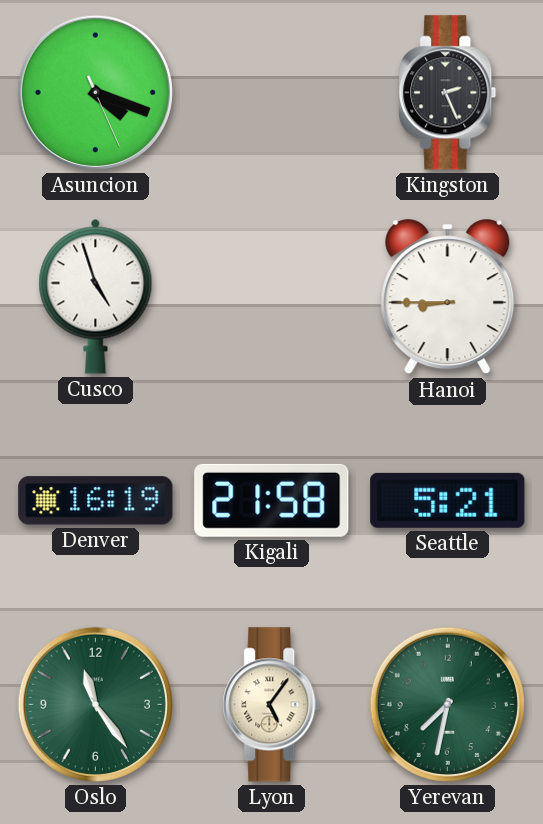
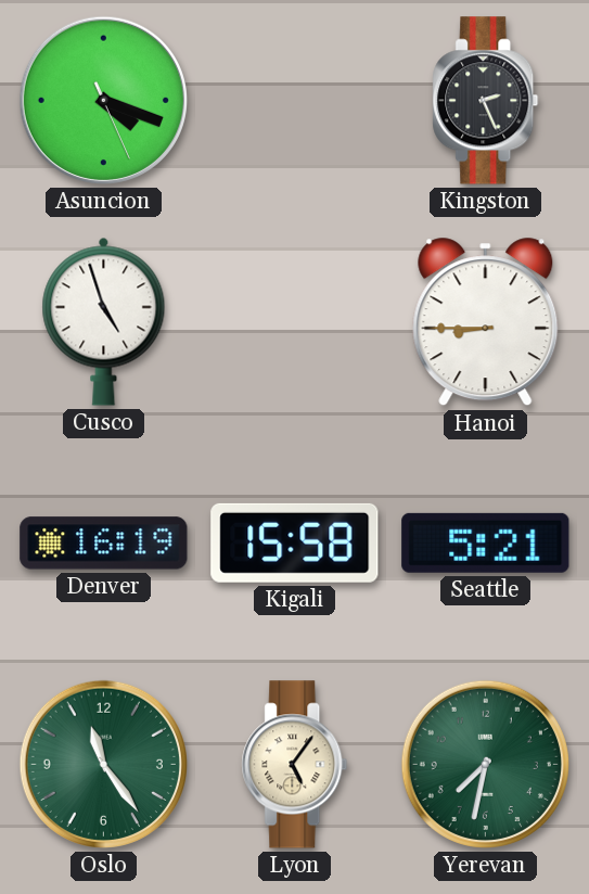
Kigali: 21:58 -> 15:58 (295, 542)
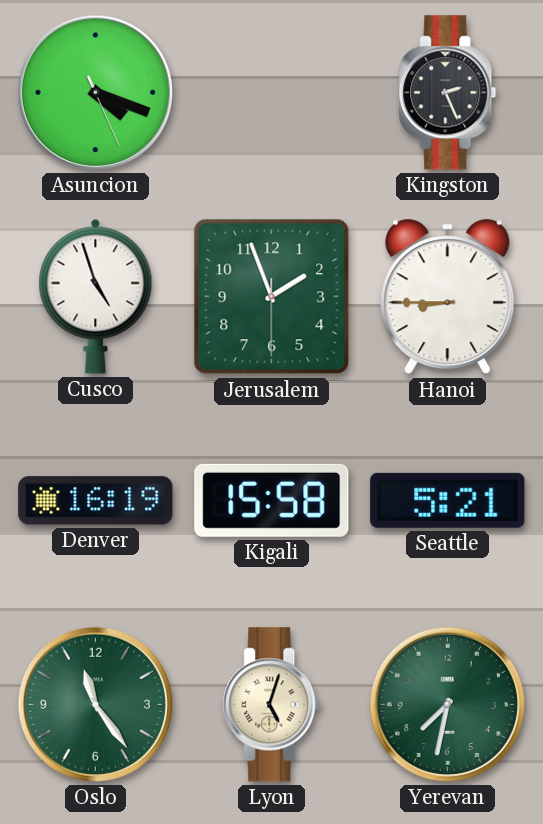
Jerusalem: none -> 1:56 (272, 297)
Lyon: 5:06 -> 5:03 (272, 705)
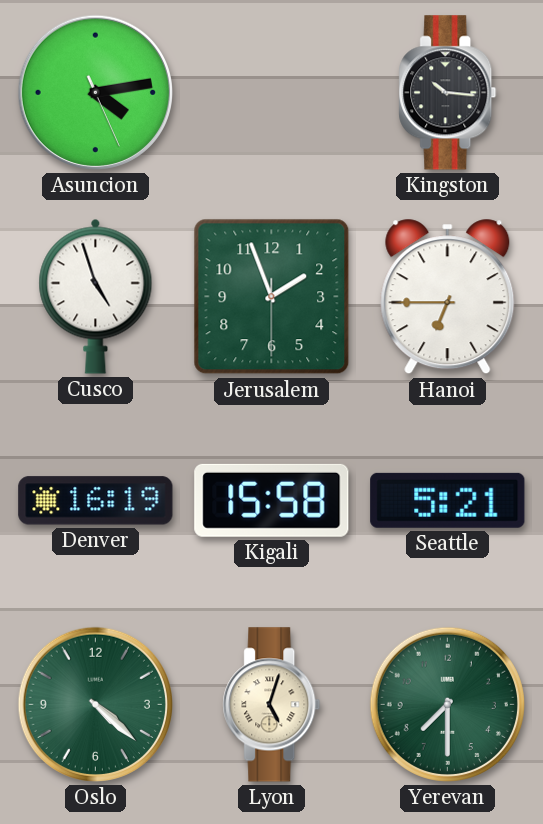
Asuncion: 4:18 -> 4:13 (95, 92)
Kingston: 2:26 -> 10:16 (448, 93)
Hanoi: 8:45 -> 6:45 (448, 297)
Oslo: 11:24 -> 4:22 (95, 704)
Yerevan: 7:32 -> 7:30 (447, 704)
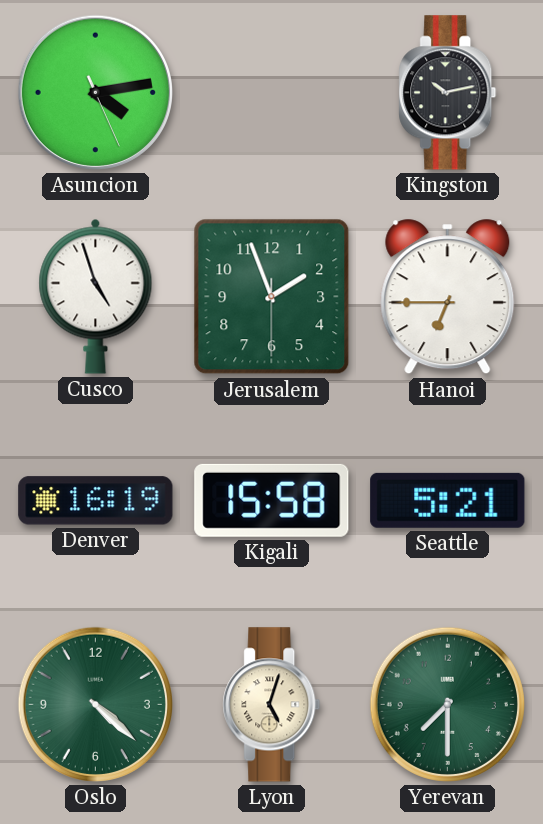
Kingston: 10:16 -> 10:13 (448, 93)
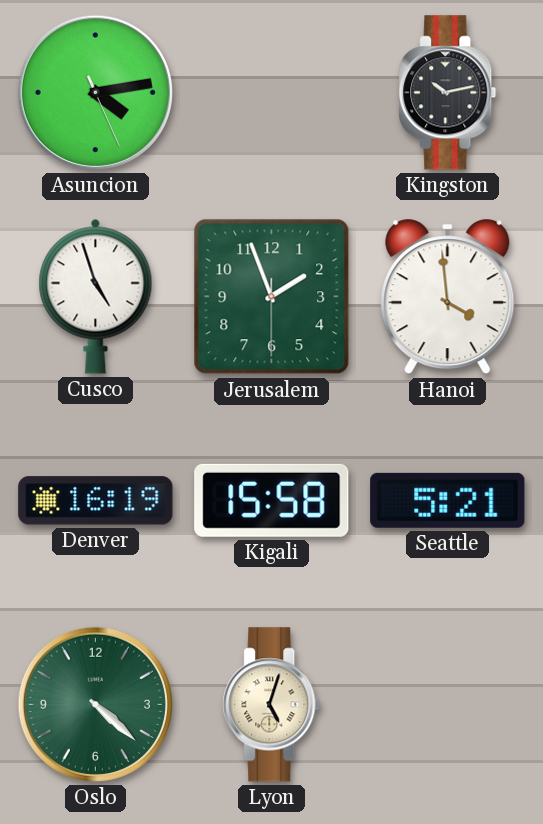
Hanoi: 6:45 -> 3:59 (448, 297)
Yerevan: 7:30 -> none (447, 704)
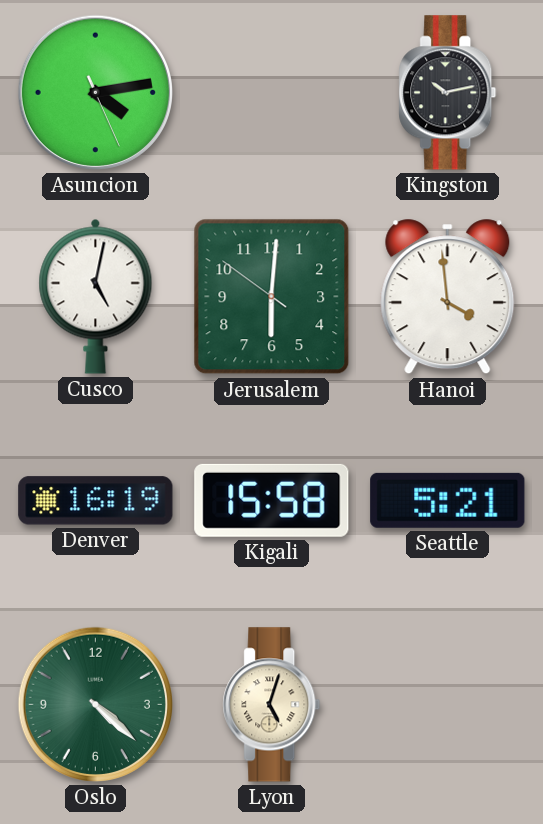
Cusco: 4:57 -> 5:02 (96, 296)
Jerusalem: 1:56 -> 6:00 (272, 297)
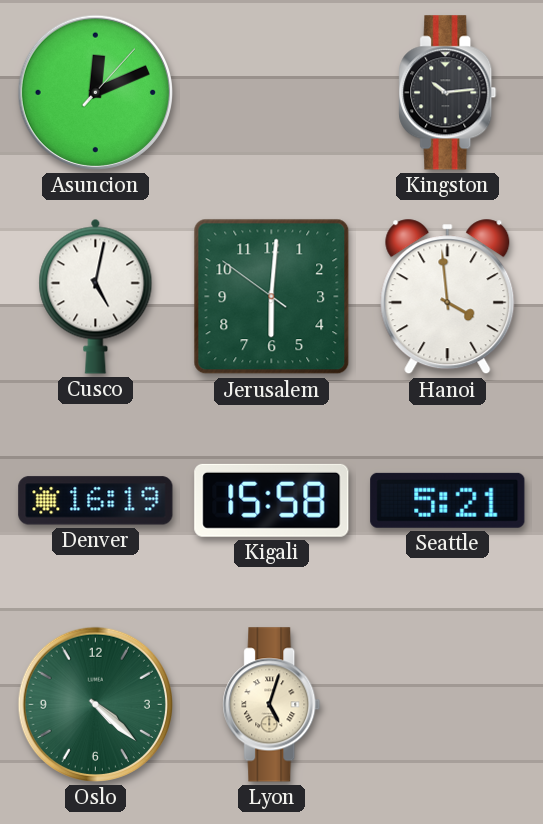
Asuncion: 4:13 -> 12:11 (95, 92)
Kingston: 10:13 -> 10:14 (448, 93)
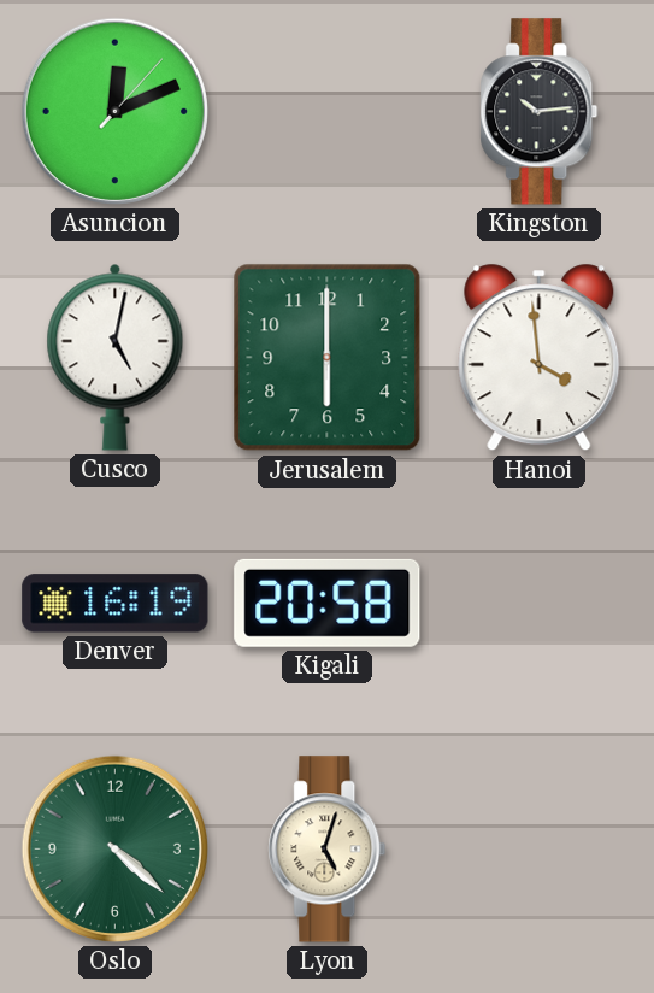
Jerusalem: 6:00:51 -> 6:00:00 (328, 358)
Kigali: 15:58 -> 20:58 (328, 603)
Seattle: 5:21 -> none (448, 500)
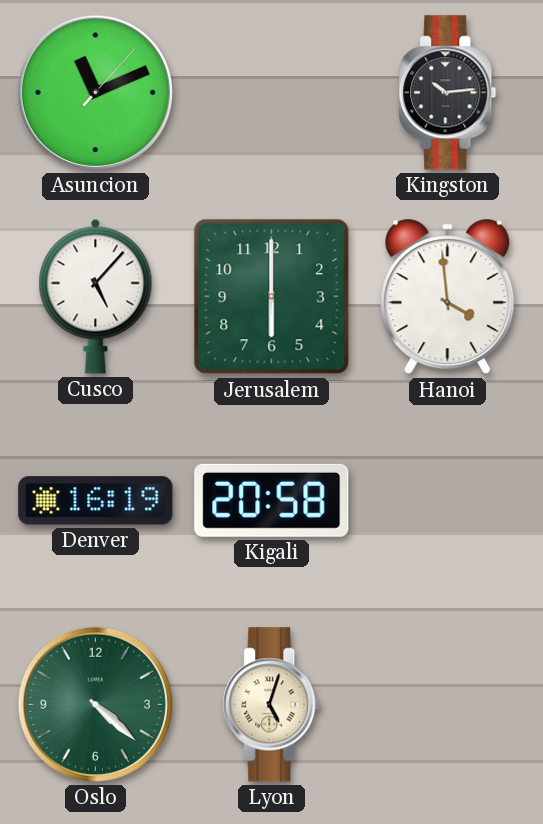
Asuncion: 12:11 -> 11:11 (95, 92)
Cusco: 5:02 -> 5:07 (96, 296)
